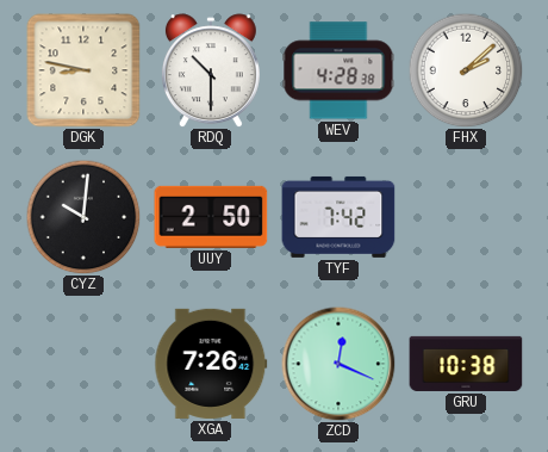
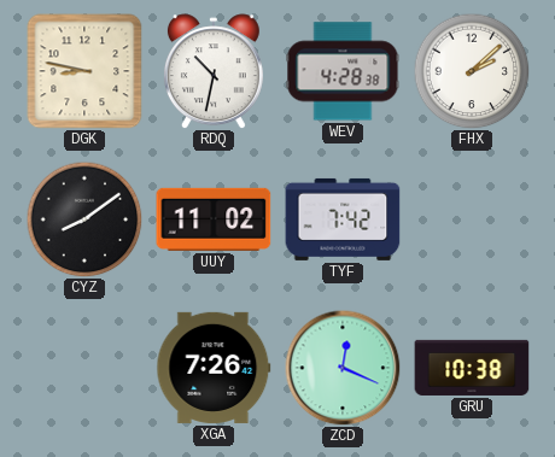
RDQ: 10:30 -> 10:32 (214, 71)
CYZ: 10:01 -> 8:09 (84, 219)
UUY: 2:50 -> 11:02 (214, 219)
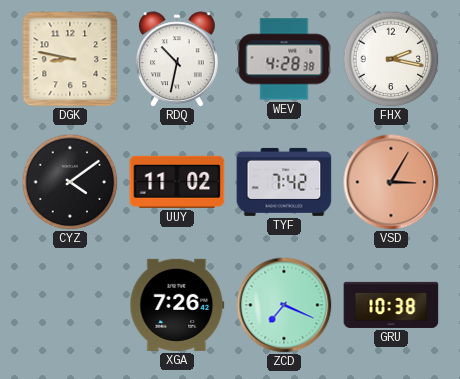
FHX: 2:08 -> 2:17 (391, 59)
CYZ: 8:09 -> 4:09 (70, 182)
VSD: none -> 3:05 (391, 182)
ZCD: 12:19 -> 7:19 (284, 305)
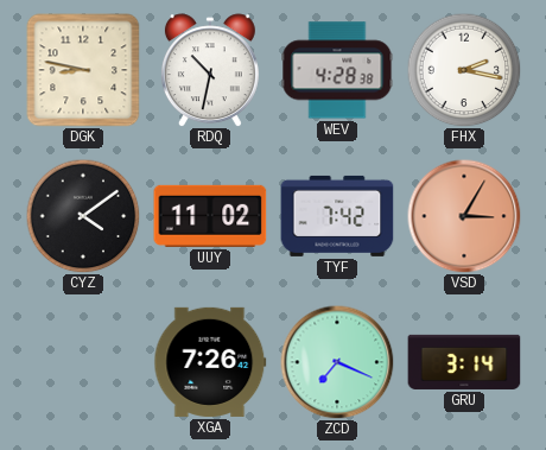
GRU: 10:38 -> 3:14 (464, 362)
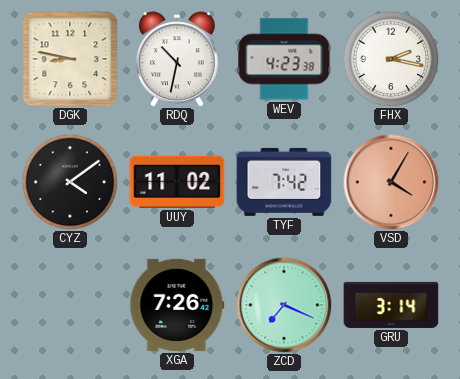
WEV: 4:28 -> 4:23 (284, 59)
VSD: 3:05 -> 4:05 (391, 182)
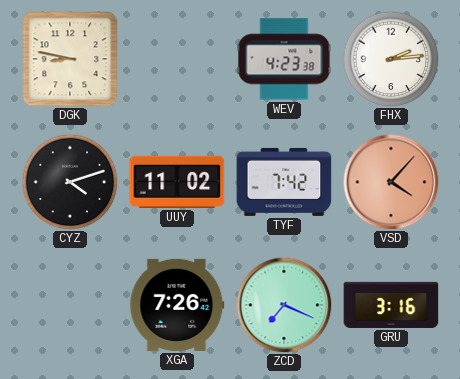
RDQ: 10:32 -> none (177, 59)
FHX: 2:17 -> 2:14 (391, 59)
CYZ: 4:09 -> 4:12 (70, 182)
VSD: 4:05 -> 4:07 (391, 182)
GRU: 3:14 -> 3:16 (391, 305)
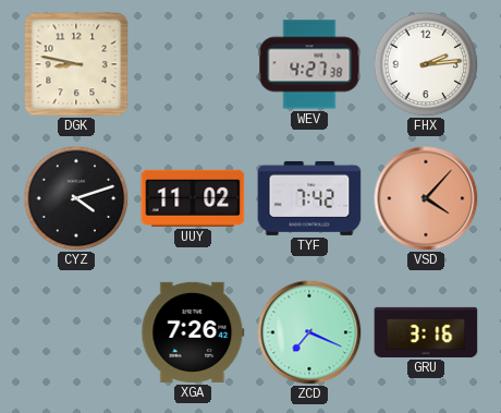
WEV: 4:23 -> 4:27 (309, 64)
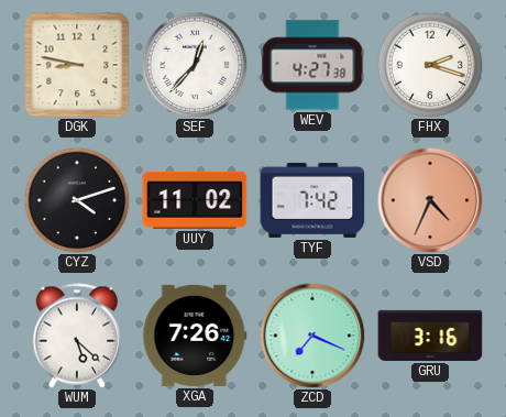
SEF: none -> 12:37 (195, 65)
FHX: 2:14 -> 2:18 (430, 65)
VSD: 4:07 -> 4:34 (430, 200)
WUM: none -> 5:22 (77, 336)
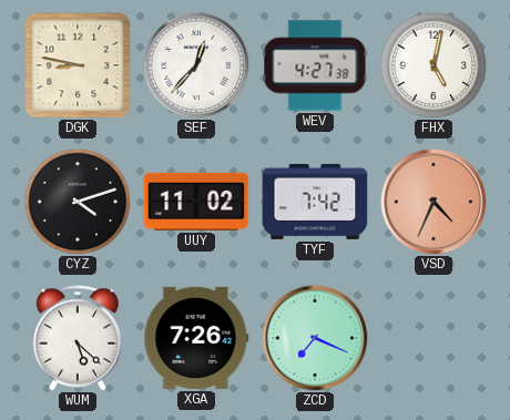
FHX: 2:18 -> 5:02 (433, 65)
GRU: 3:16 -> none (430, 336)
